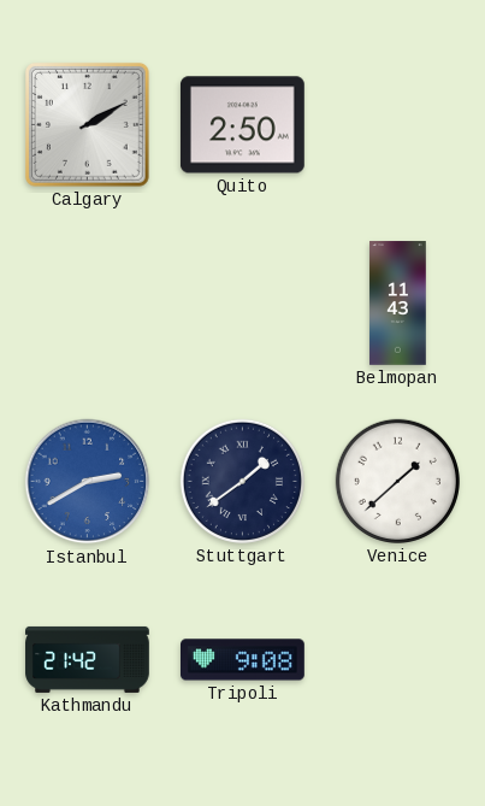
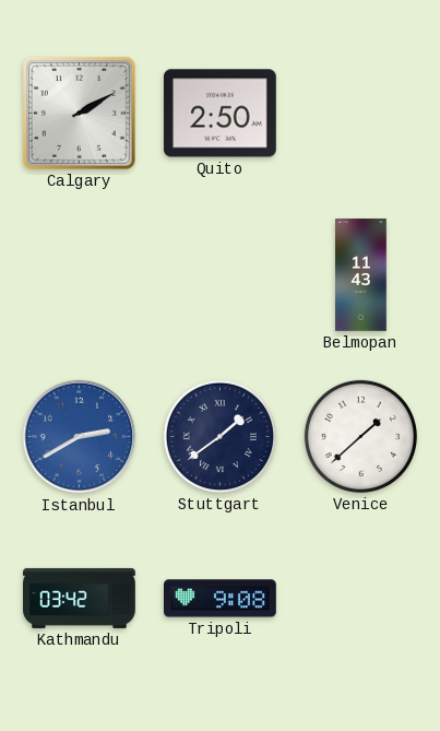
Kathmandu: 21:42 -> 03:42 (80, 598)
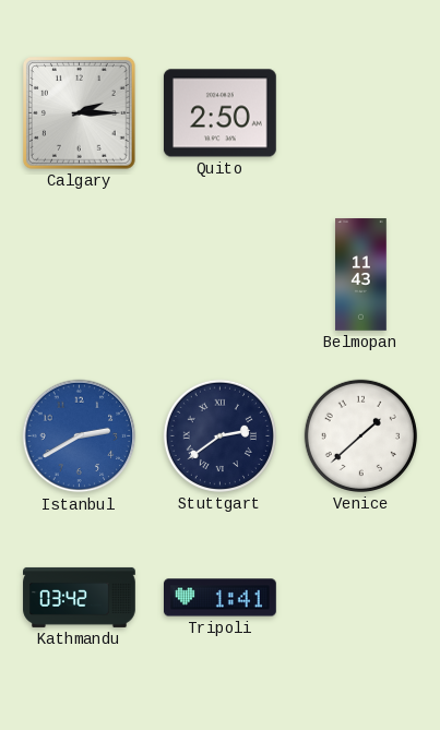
Calgary: 2:10 -> 2:15 (79, 112)
Stuttgart: 1:39 -> 2:39 (219, 435)
Tripoli: 9:08 -> 1:41 (221, 598)
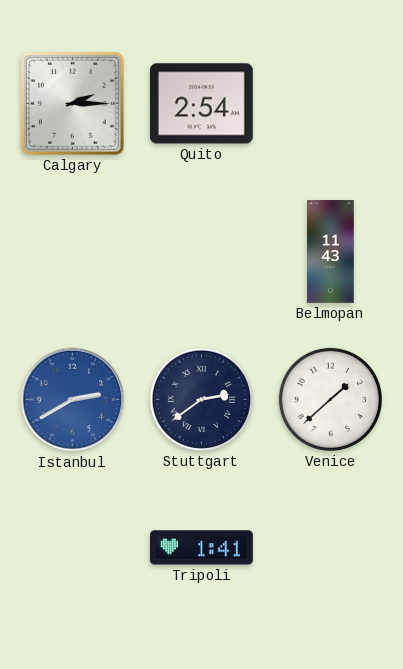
Quito: 2:50 -> 2:54 (201, 104)
Kathmandu: 03:42 -> none (80, 597)
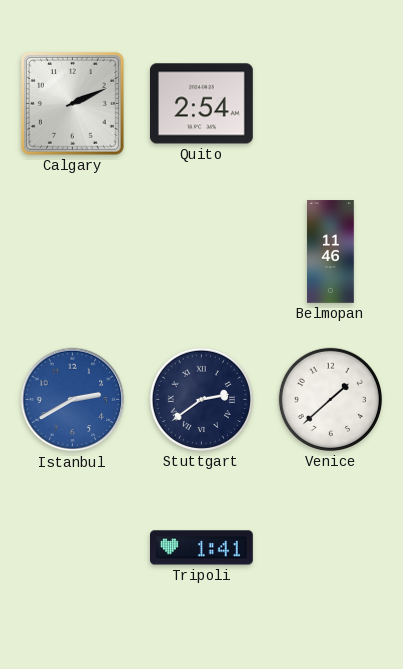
Calgary: 2:15 -> 2:11 (72, 103)
Belmopan: 11:43 -> 11:46 (331, 252)
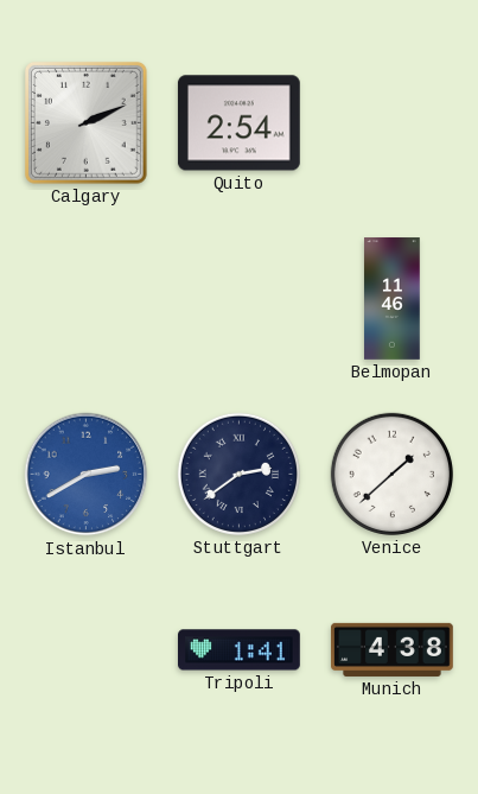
Munich: none -> 4:38 (393, 649)
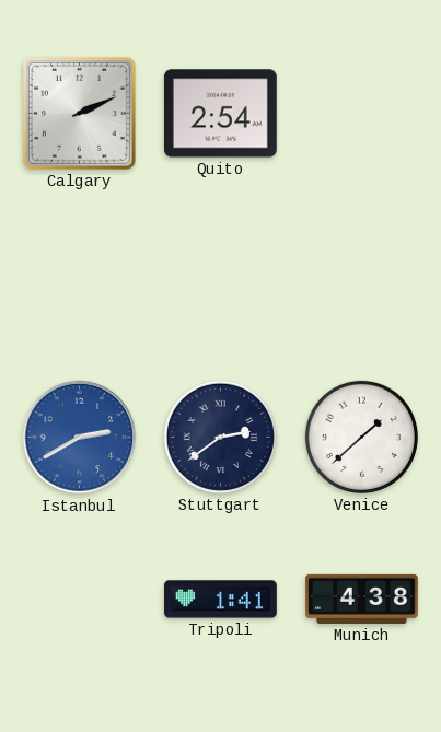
Belmopan: 11:46 -> none (393, 299)
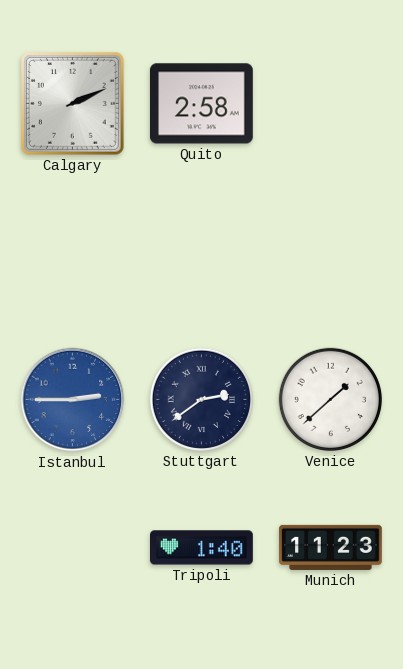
Quito: 2:54 -> 2:58 (201, 104)
Istanbul: 2:40 -> 2:45 (73, 400)
Tripoli: 1:41 -> 1:40 (202, 548)
Munich: 4:38 -> 11:23 (331, 547)
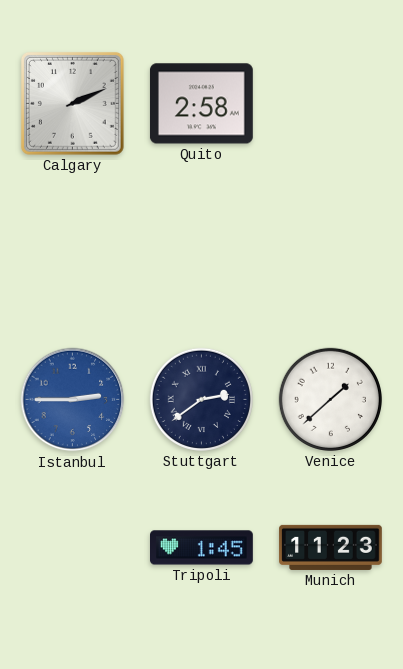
Tripoli: 1:40 -> 1:45 (202, 548)
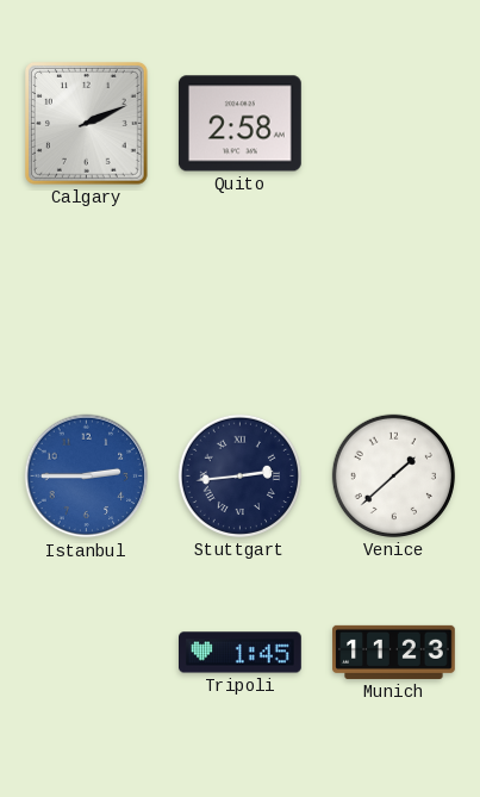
Stuttgart: 2:39 -> 2:44 (239, 475)
